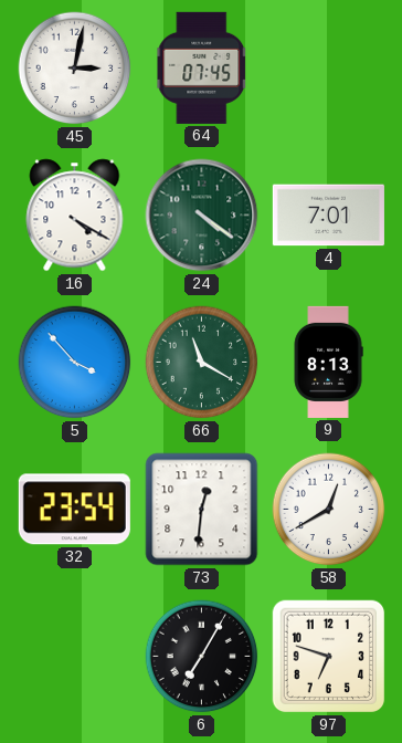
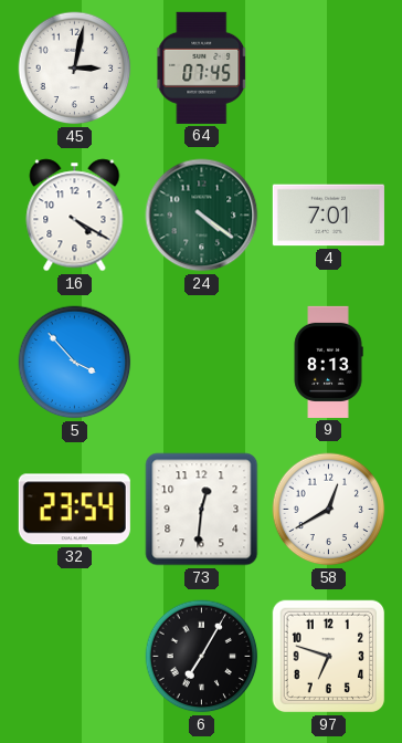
66: 11:20 -> none (202, 363)
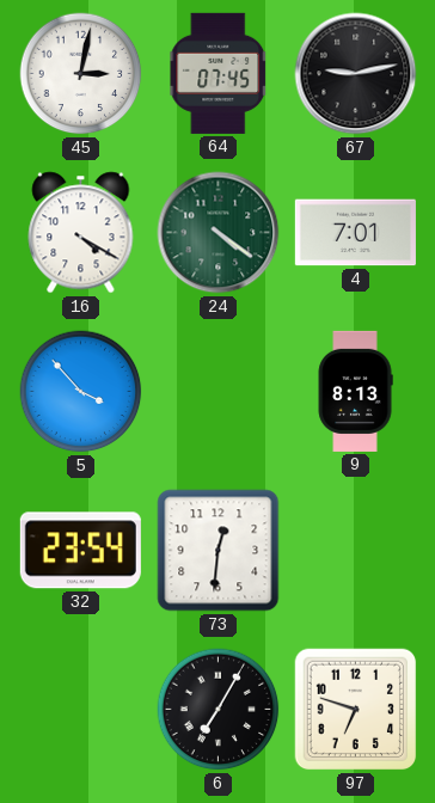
67: none -> 9:13 (356, 74)
58: 12:40 -> none (329, 510)
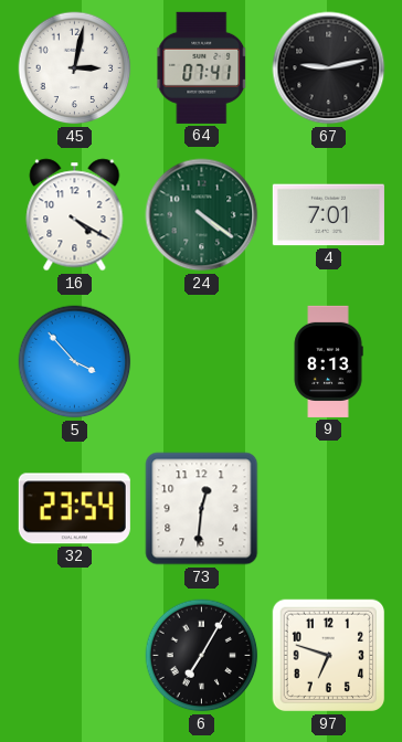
64: 07:45 -> 07:41 (202, 67)
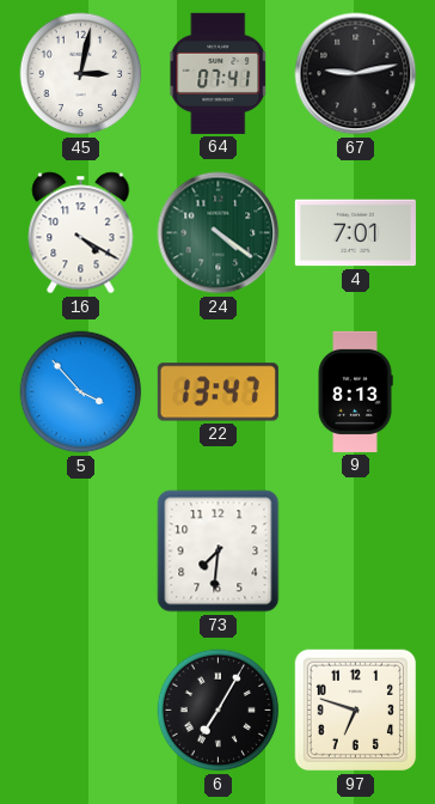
22: none -> 13:47 (217, 392)
32: 23:54 -> none (74, 509)
73: 12:31 -> 7:31 (219, 552)
